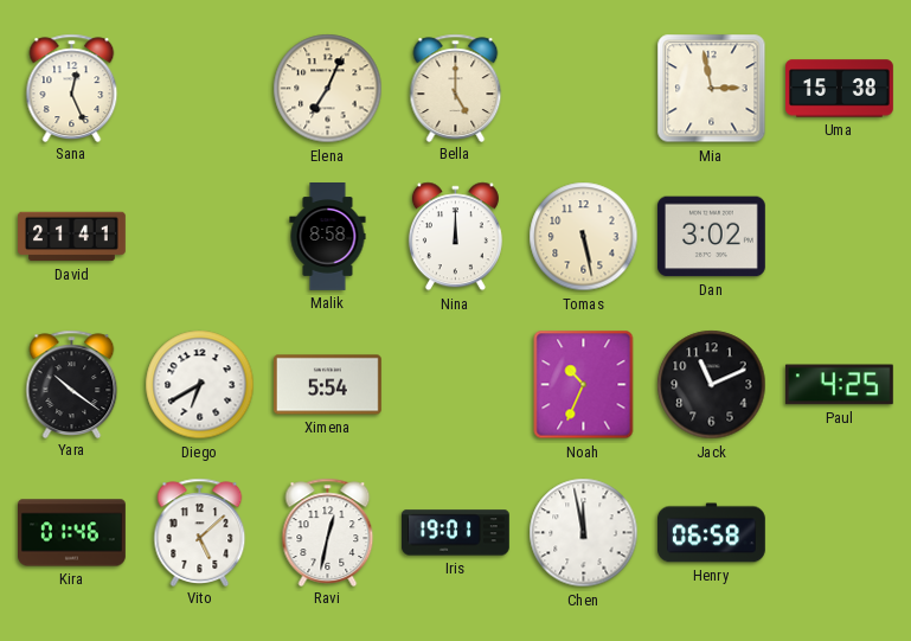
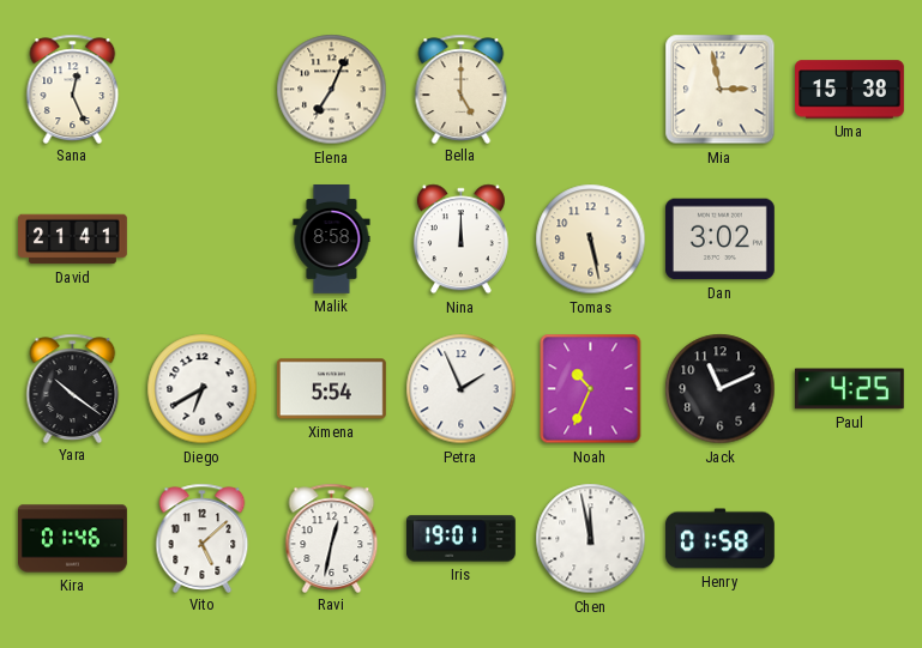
Petra: none -> 1:56 (462, 389)
Henry: 06:58 -> 01:58 (719, 539)
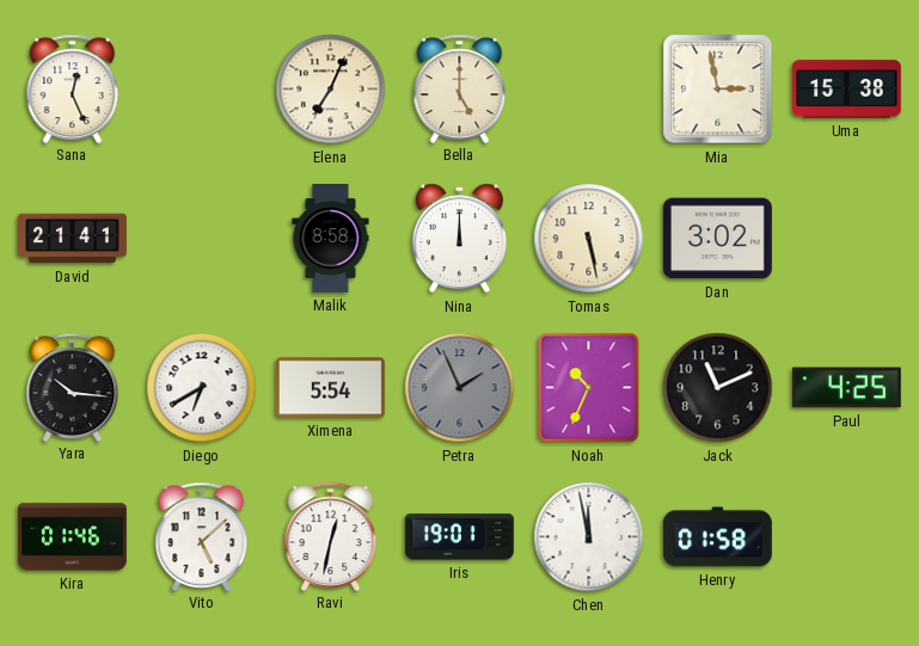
Yara: 10:21 -> 10:16 (73, 387)
Petra dial: white -> grey (460, 388)
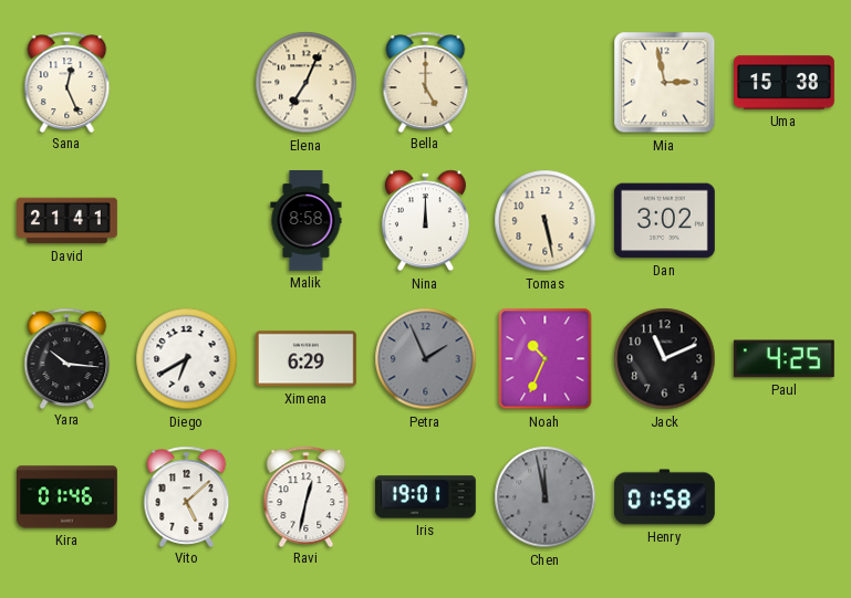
Ximena: 5:54 -> 6:29 (305, 359)
Chen dial: white -> grey (546, 497)
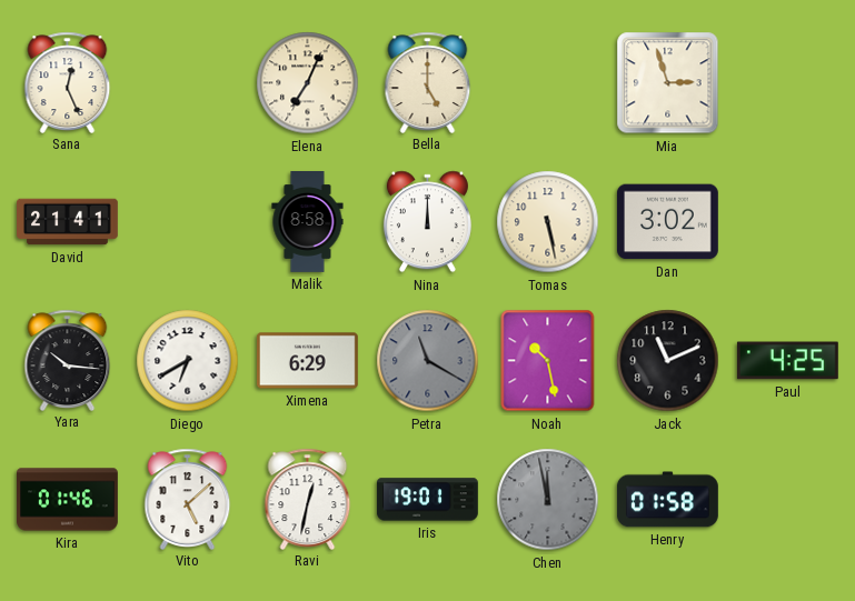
Mia: 2:58 -> 2:57 (668, 83)
Uma: 15:38 -> none (785, 83)
Petra: 1:56 -> 11:20 (428, 361)
Noah: 10:34 -> 10:28 (548, 361)
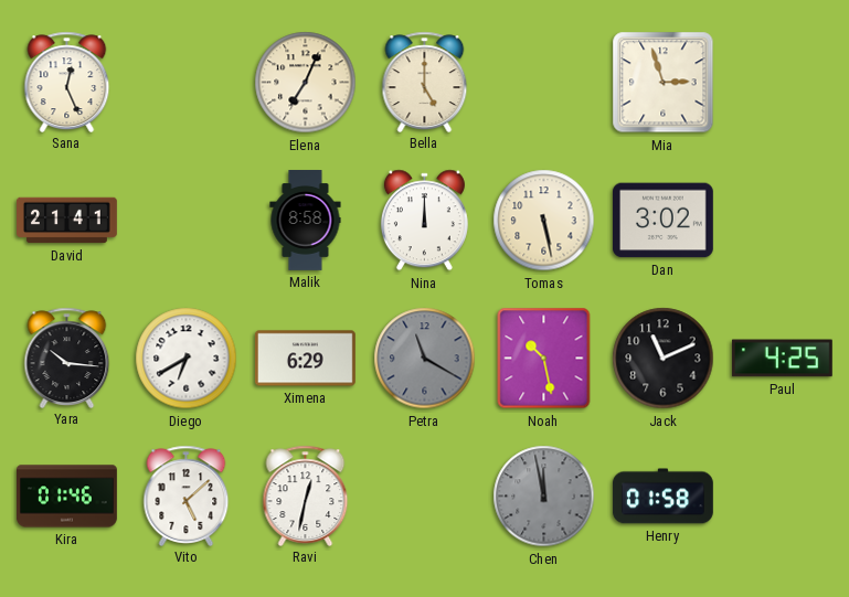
Iris: 19:01 -> none (427, 500)
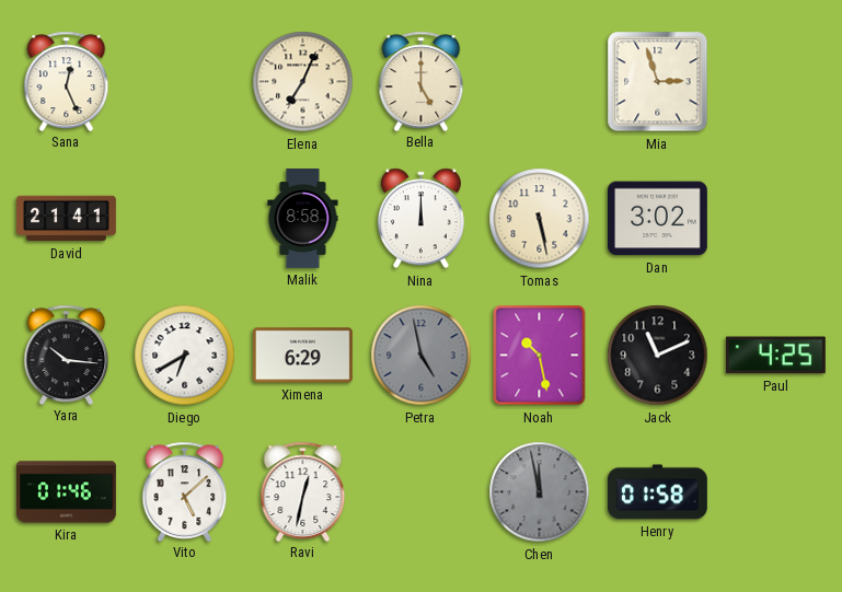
Petra: 11:20 -> 4:58 (422, 356)
